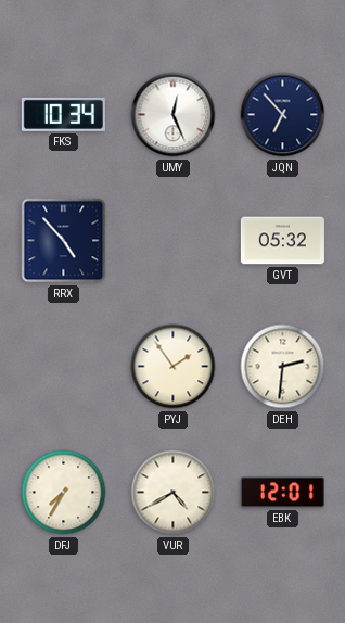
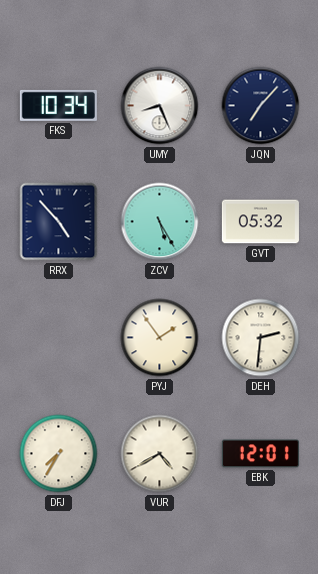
UMY: 12:26 -> 8:26 (160, 106)
JQN: 6:53 -> 7:07 (261, 106)
ZCV: none -> 5:25 (160, 222)
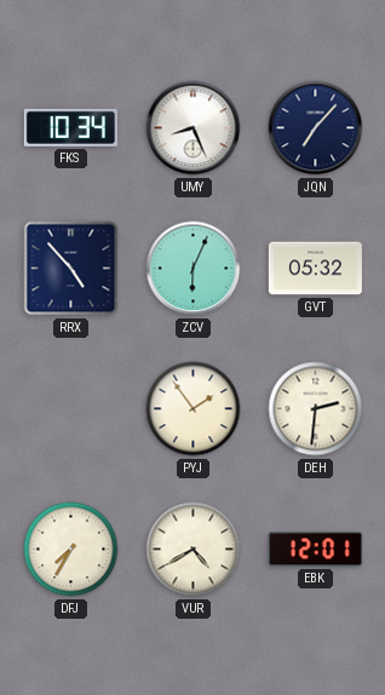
ZCV: 5:25 -> 6:04 (194, 269)
